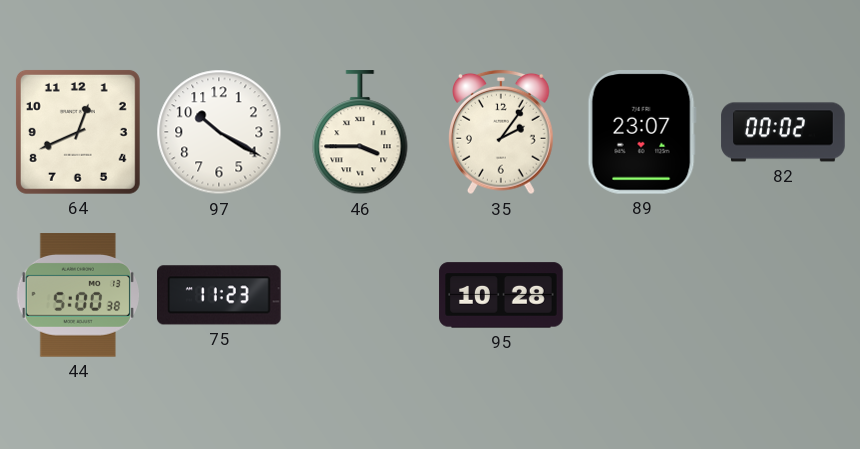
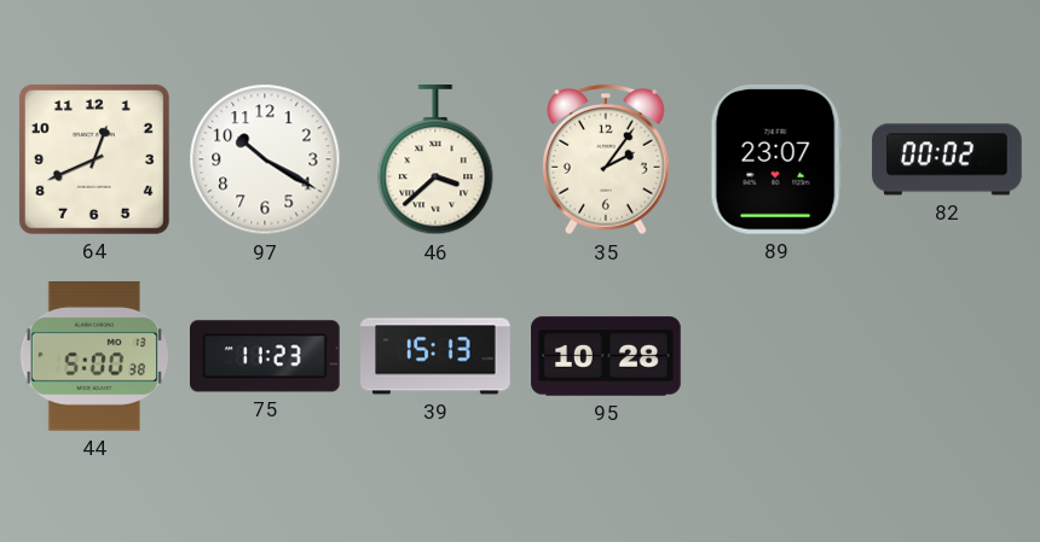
46: 3:45 -> 3:38 (435, 161)
39: none -> 15:13 (435, 356)
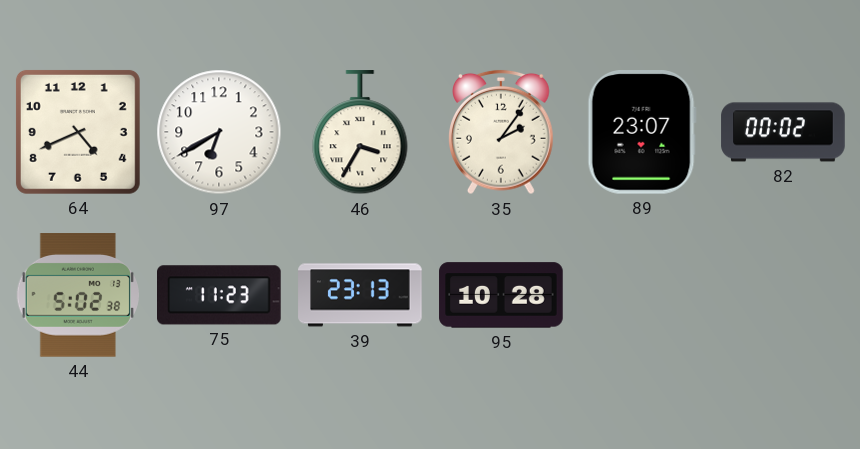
64: 12:41 -> 4:41 (78, 132)
97: 10:20 -> 6:40 (219, 132)
46: 3:38 -> 3:35 (360, 133)
44: 5:00 -> 5:02 (78, 295)
39: 15:13 -> 23:13 (360, 295)
